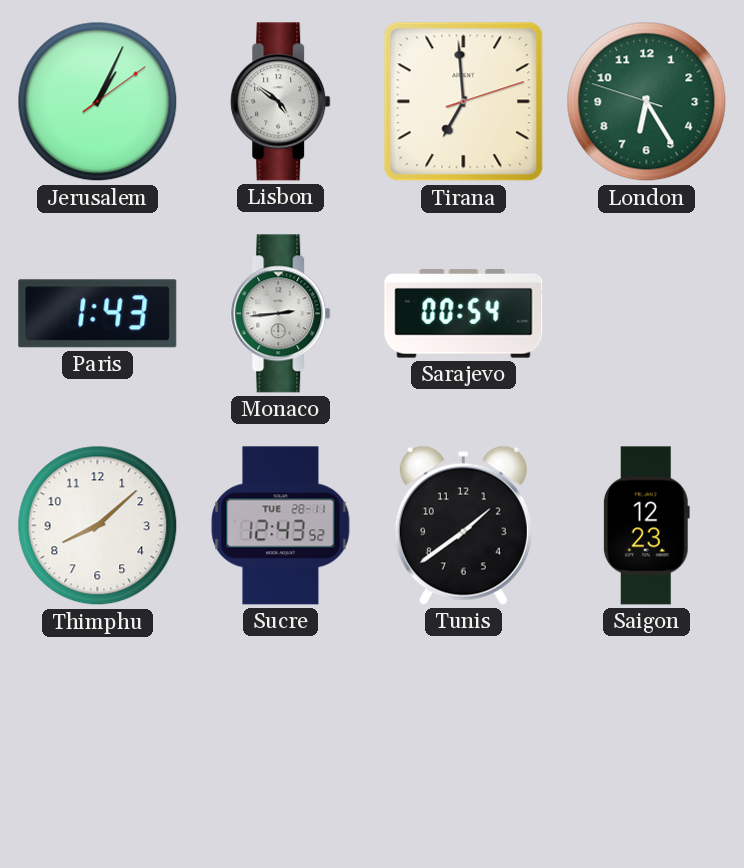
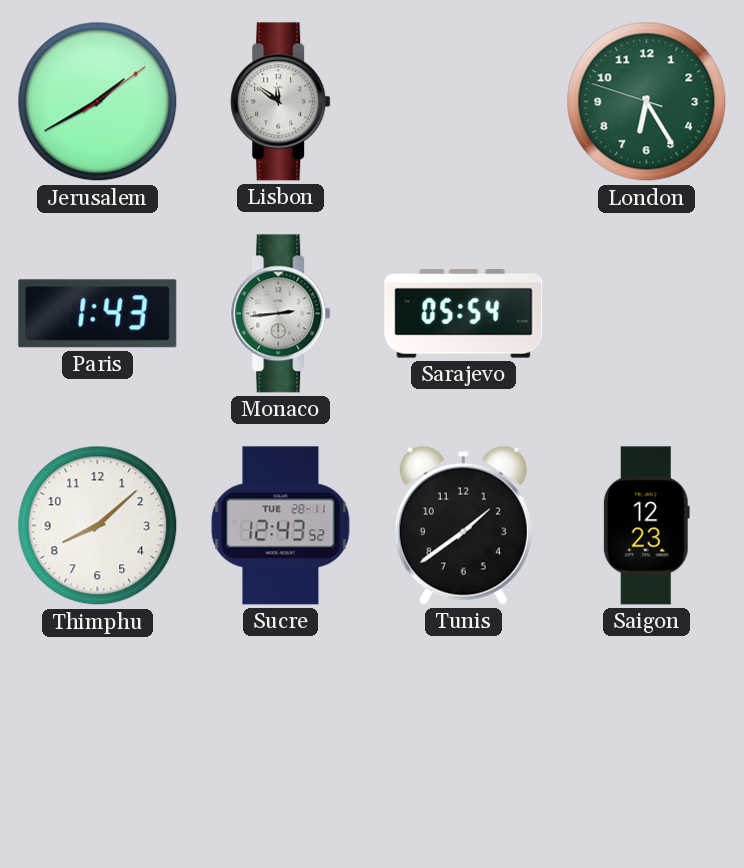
Jerusalem: 1:04 -> 1:40 (98, 102)
Lisbon: 4:51 -> 11:51 (281, 102)
Tirana: 6:59 -> none (464, 102)
Sarajevo: 00:54 -> 05:54 (464, 314)
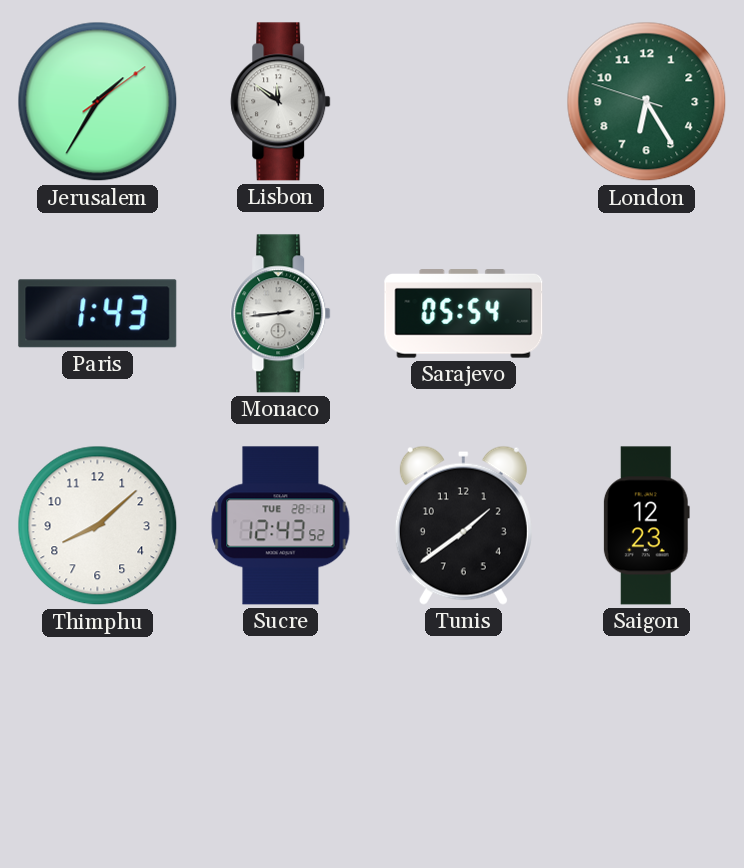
Jerusalem: 1:40 -> 1:35 (98, 102)
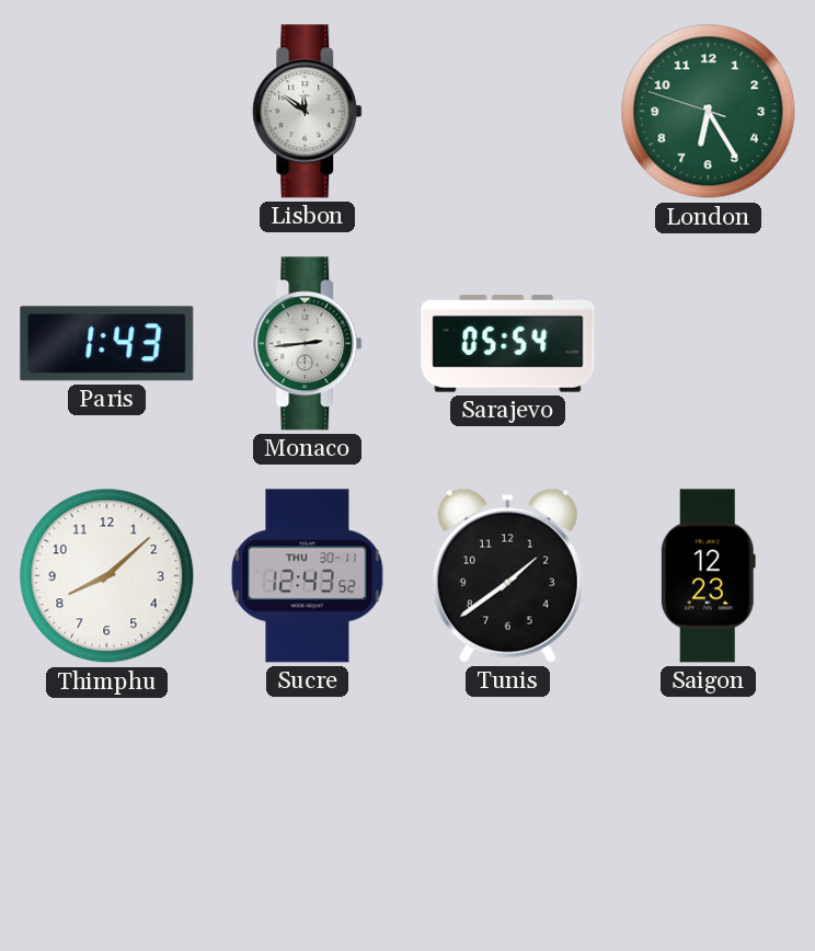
Jerusalem: 1:35 -> none (98, 102)
Sucre date: TUE 28-11 -> THU 30-11 (308, 576)
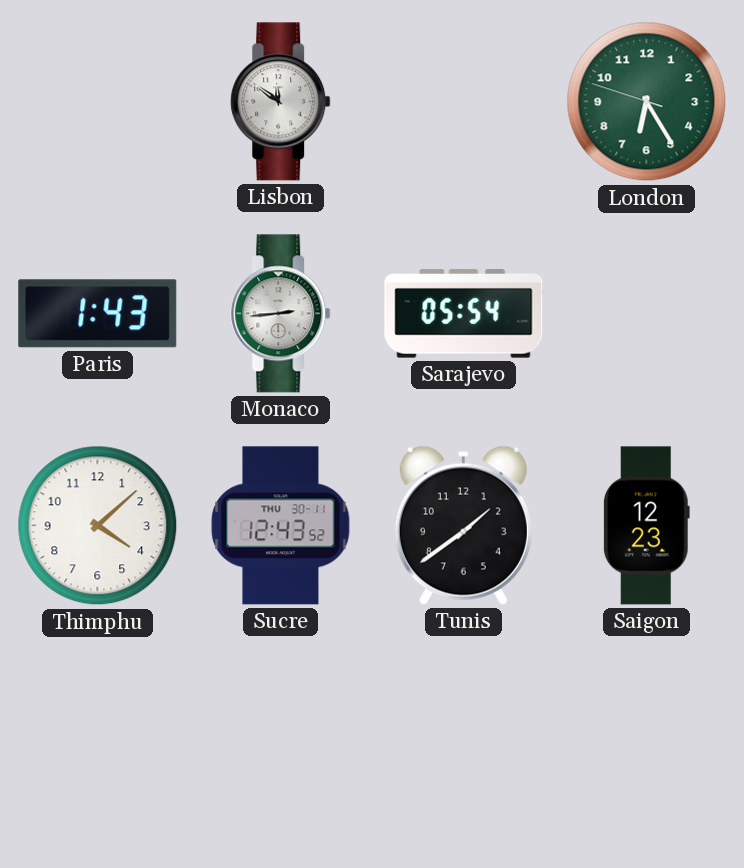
Thimphu: 8:08 -> 4:08 (98, 526)
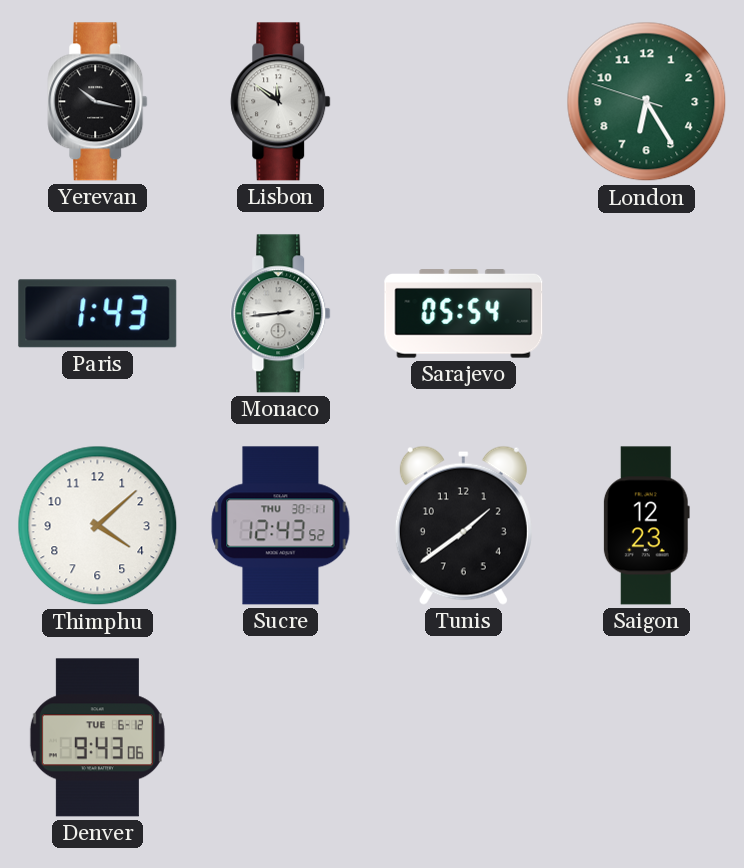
Yerevan: none -> 10:17 (98, 102)
Denver: none -> 9:43 (97, 738)
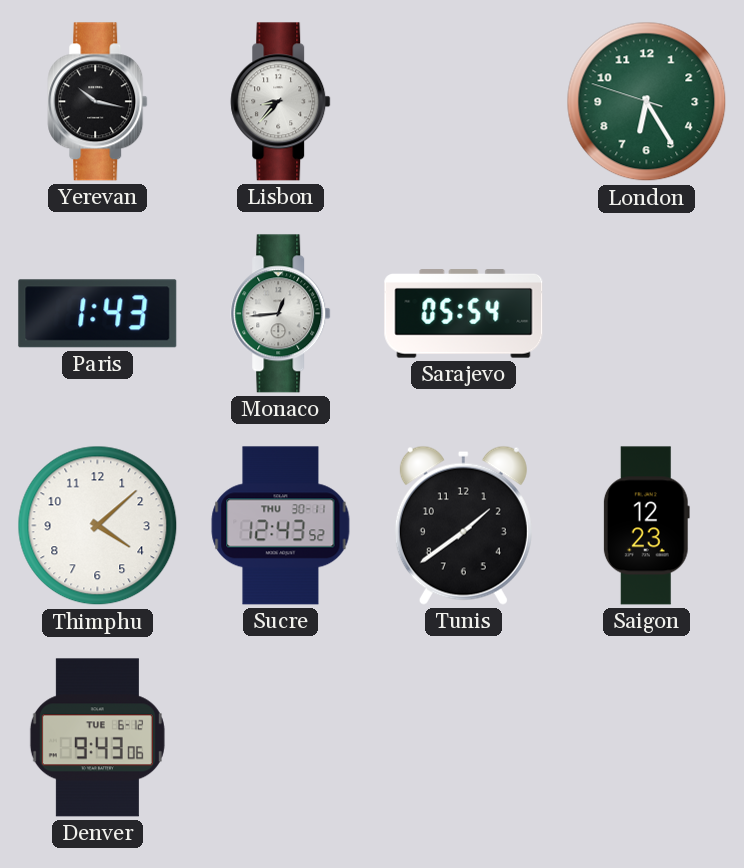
Lisbon: 11:51 -> 8:37 (281, 102)
Monaco: 2:44 -> 12:44 (281, 314)
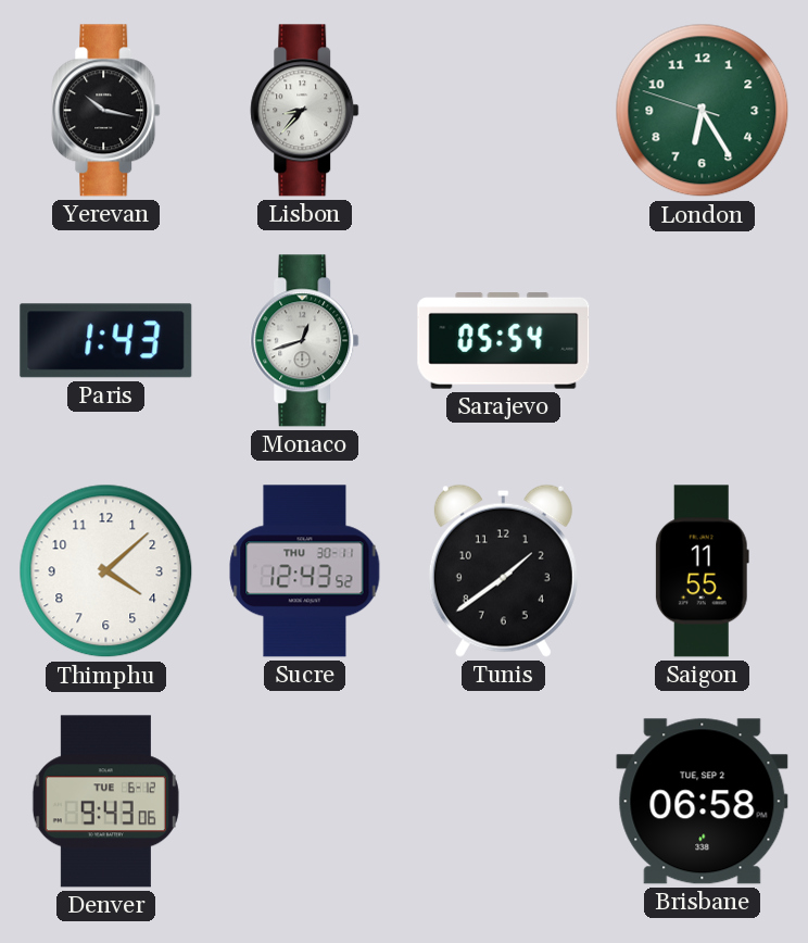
Monaco: 12:44 -> 12:42 (305, 341)
Saigon: 12:23 -> 11:55 (702, 571)
Brisbane: none -> 06:58 (703, 802)
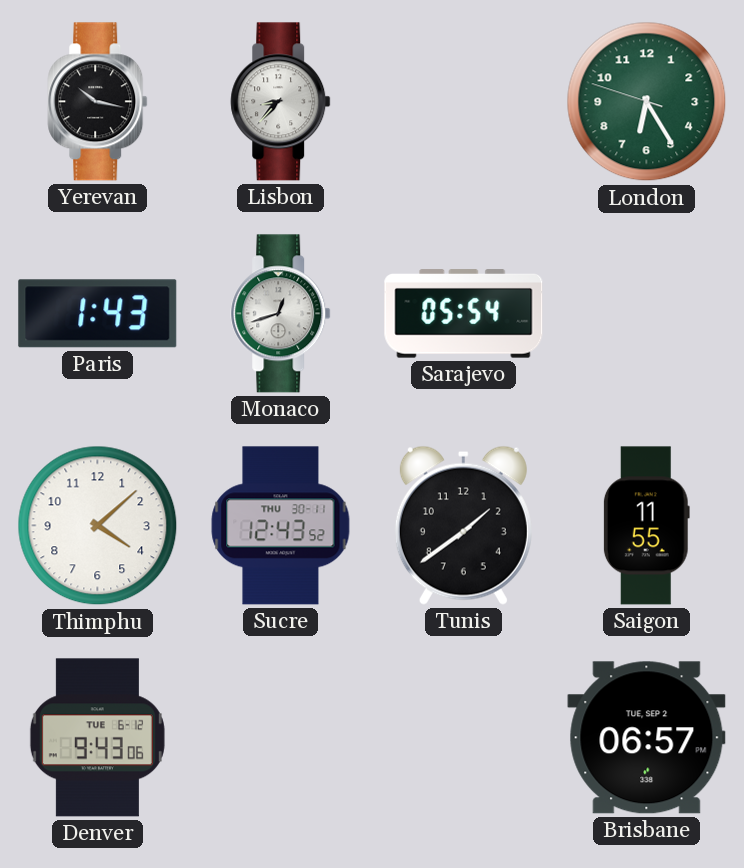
Brisbane: 06:58 -> 06:57 (647, 738)
